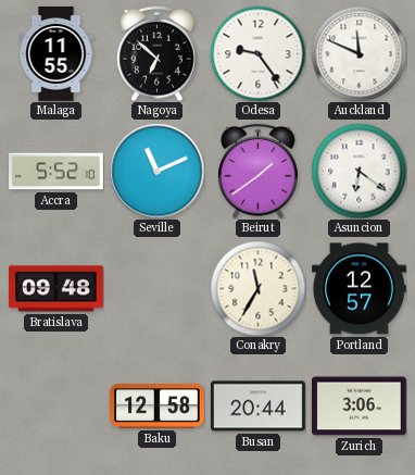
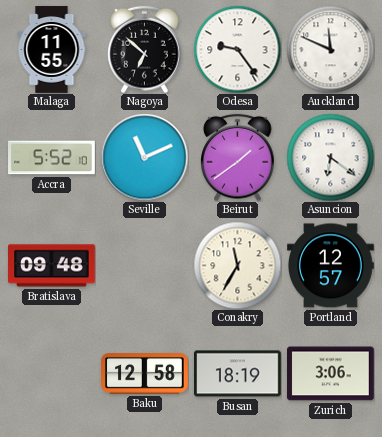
Busan: 20:44 -> 18:19 (238, 374)
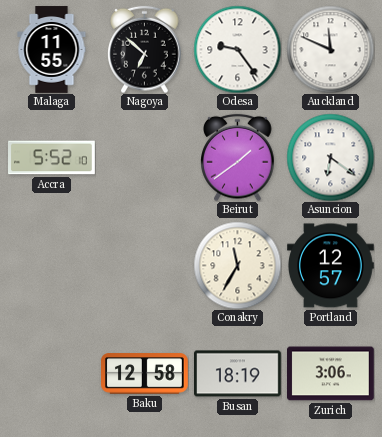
Seville: 11:11 -> none (144, 157)
Bratislava: 09:48 -> none (52, 266)
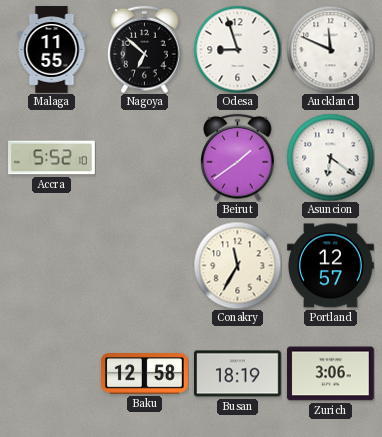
Odesa: 9:24 -> 8:57 (237, 49)
